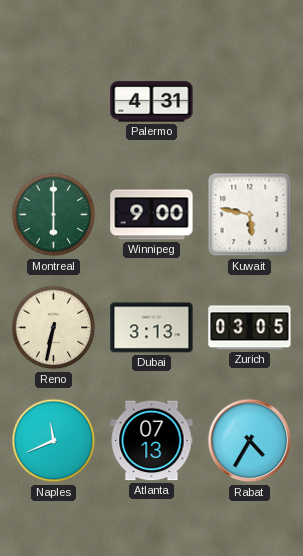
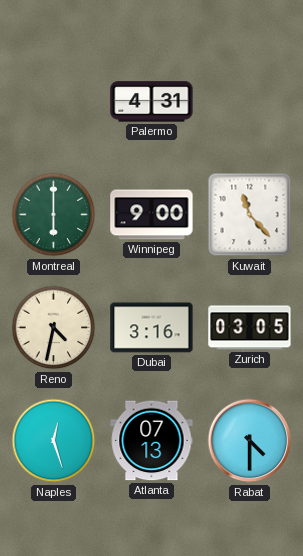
Kuwait: 5:47 -> 11:23 (250, 215)
Reno: 6:32 -> 4:32 (54, 328)
Dubai: 3:13 -> 3:16 (152, 328)
Naples: 11:41 -> 12:27 (54, 441)
Rabat: 4:35 -> 4:30 (250, 441)
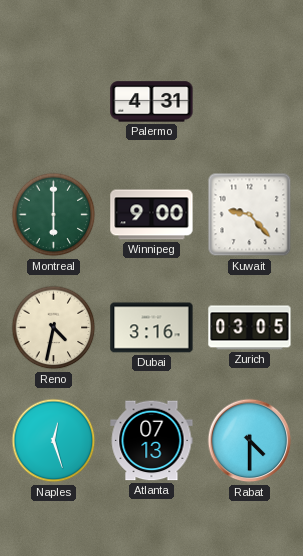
Kuwait: 11:23 -> 9:23 (250, 215)
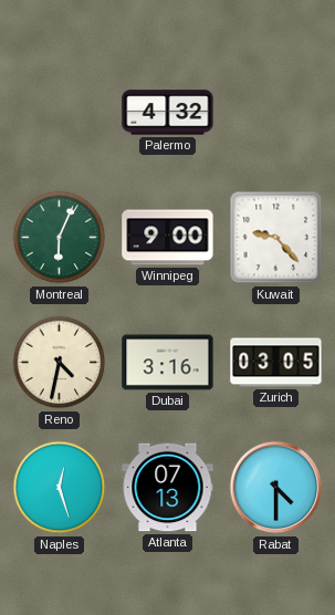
Palermo: 4:31 -> 4:32 (168, 113)
Montreal: 6:00 -> 6:04 (60, 238)
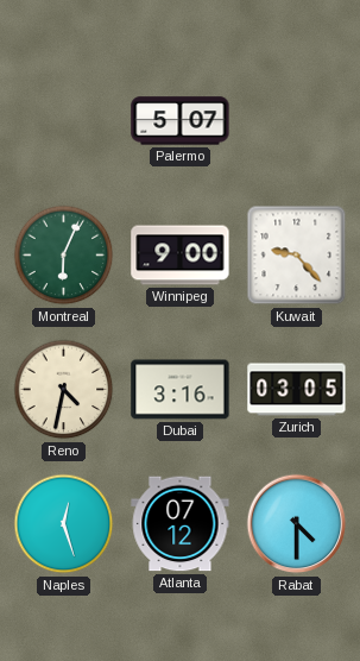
Palermo: 4:32 -> 5:07 (181, 121)
Atlanta: 07:13 -> 07:12 (181, 524)
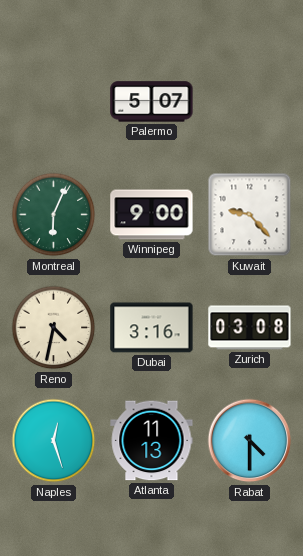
Zurich: 03:05 -> 03:08 (250, 328)
Atlanta: 07:12 -> 11:13 (152, 441)
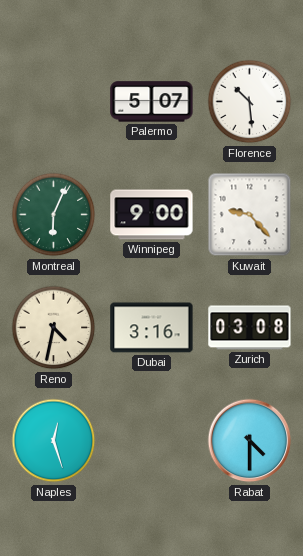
Florence: none -> 10:29 (250, 102)
Atlanta: 11:13 -> none (152, 441)
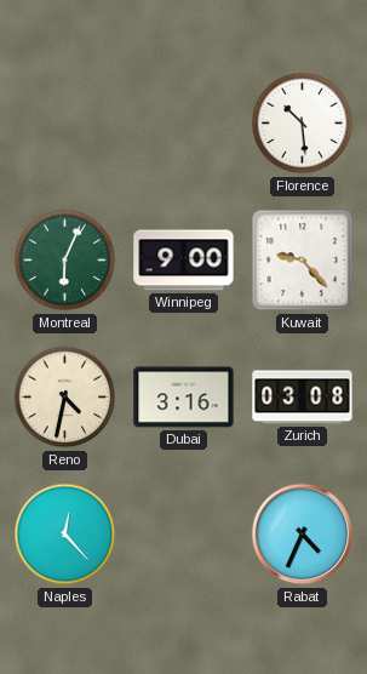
Palermo: 5:07 -> none (152, 102)
Naples: 12:27 -> 12:23 (65, 535)
Rabat: 4:30 -> 4:34 (303, 535)
